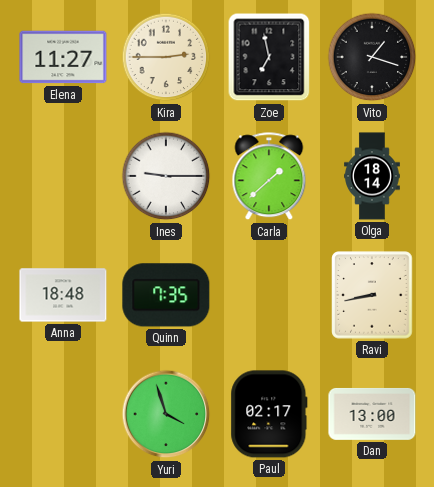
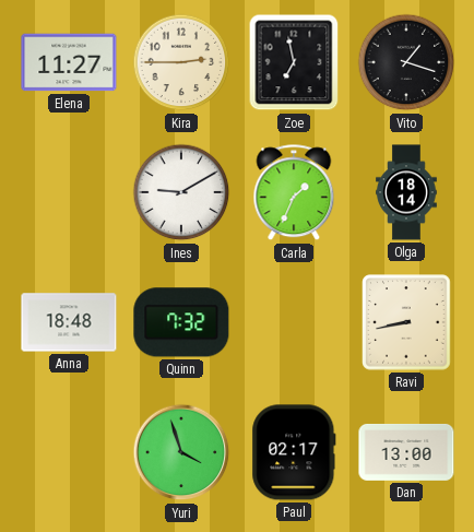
Ines: 9:15 -> 9:10 (181, 192)
Carla: 1:38 -> 1:34 (294, 193)
Quinn: 7:35 -> 7:32 (181, 322)
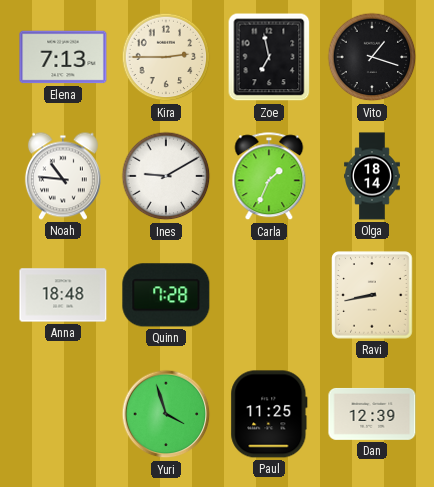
Elena: 11:27 -> 7:13 (63, 57)
Noah: none -> 10:46 (63, 176)
Quinn: 7:32 -> 7:28 (166, 295)
Paul: 02:17 -> 11:25 (269, 414)
Dan: 13:00 -> 12:39 (372, 414)
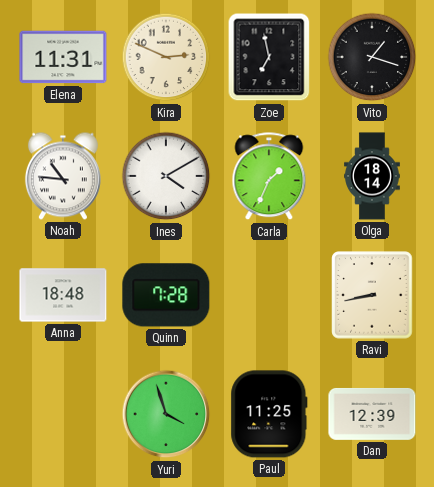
Elena: 7:13 -> 11:31 (63, 57)
Kira: 2:45 -> 2:49 (166, 57)
Ines: 9:10 -> 4:10 (166, 176)
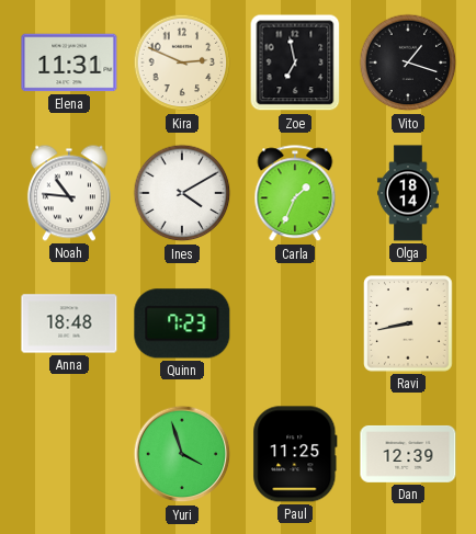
Quinn: 7:28 -> 7:23 (182, 323)
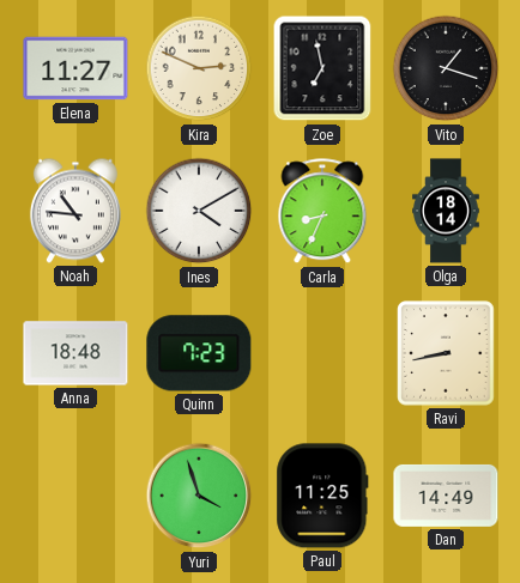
Elena: 11:31 -> 11:27 (75, 68)
Carla: 1:34 -> 8:34 (322, 212)
Dan: 12:39 -> 14:49 (446, 496)
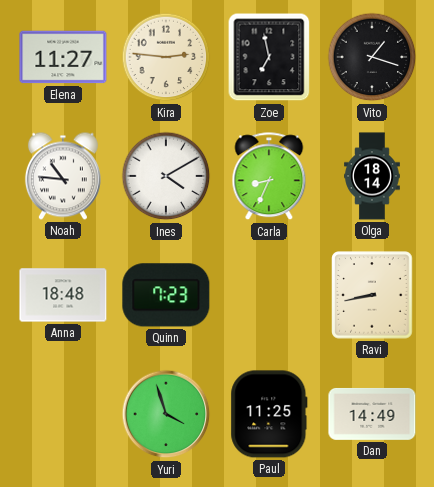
Kira: 2:49 -> 2:46 (166, 57)
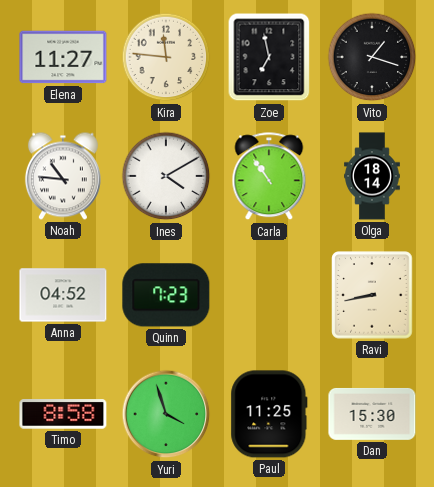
Kira: 2:46 -> 11:46 (166, 57)
Carla: 8:34 -> 10:54 (269, 177)
Anna: 18:48 -> 04:52 (63, 295)
Timo: none -> 8:58 (63, 414)
Dan: 14:49 -> 15:30 (372, 414)
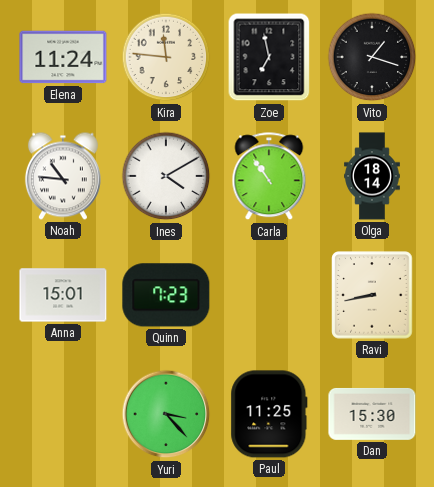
Elena: 11:27 -> 11:24 (63, 57)
Anna: 04:52 -> 15:01 (63, 295)
Timo: 8:58 -> none (63, 414)
Yuri: 3:57 -> 3:23 (166, 414)
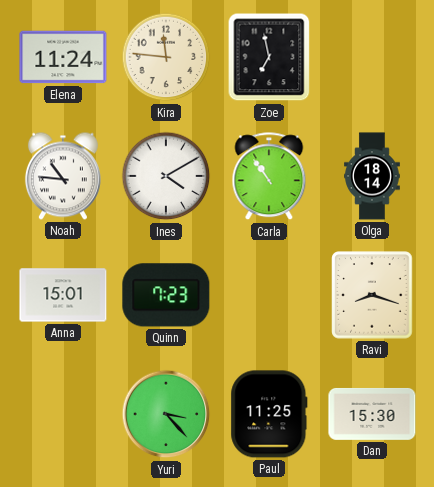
Vito: 1:18 -> none (372, 57)
Ravi: 8:43 -> 8:18 (372, 295)
